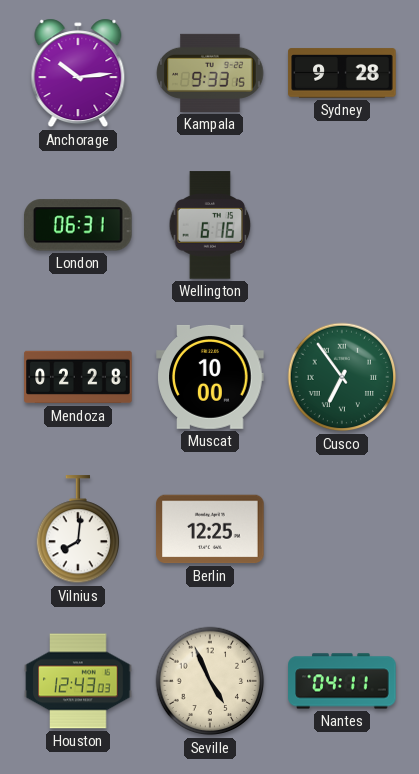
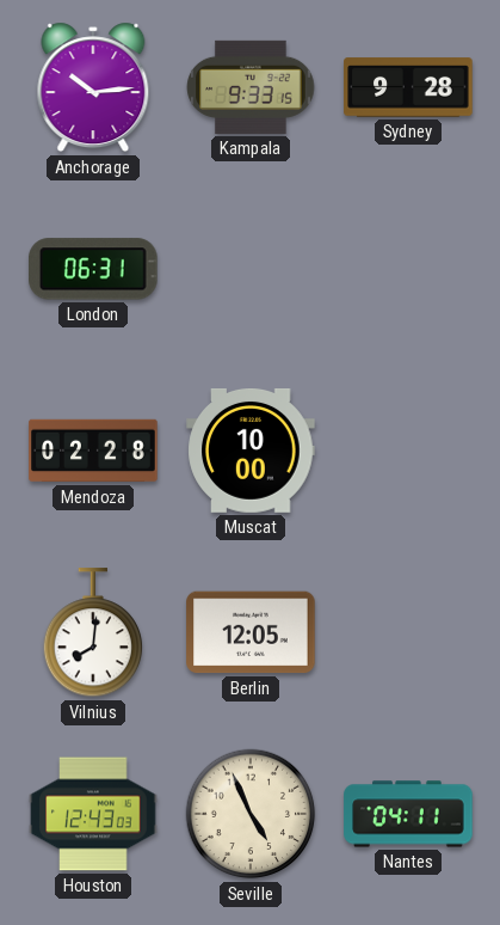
Wellington: 6:16 -> none (210, 225)
Cusco: 6:54 -> none (342, 377)
Berlin: 12:25 -> 12:05 (251, 632)
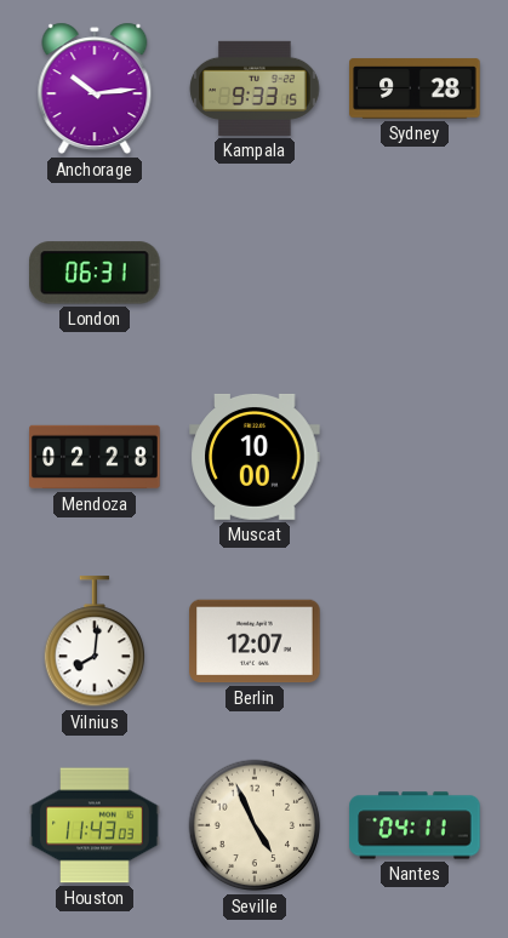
Berlin: 12:05 -> 12:07 (255, 641)
Houston: 12:43 -> 11:43 (95, 825)
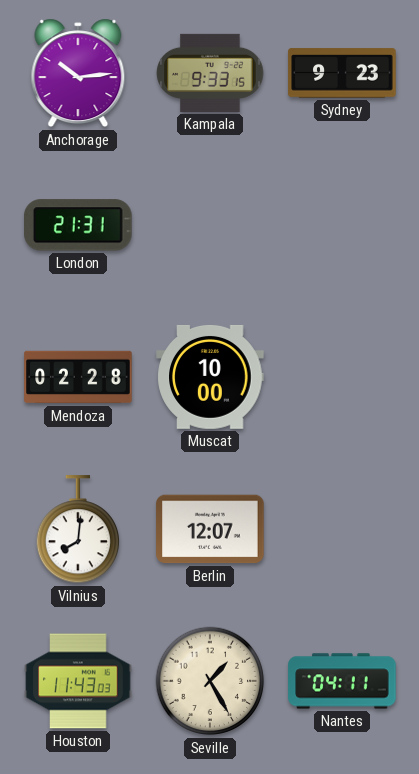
Sydney: 9:28 -> 9:23 (342, 73)
London: 06:31 -> 21:31 (79, 225)
Seville: 4:56 -> 1:25 (210, 681)
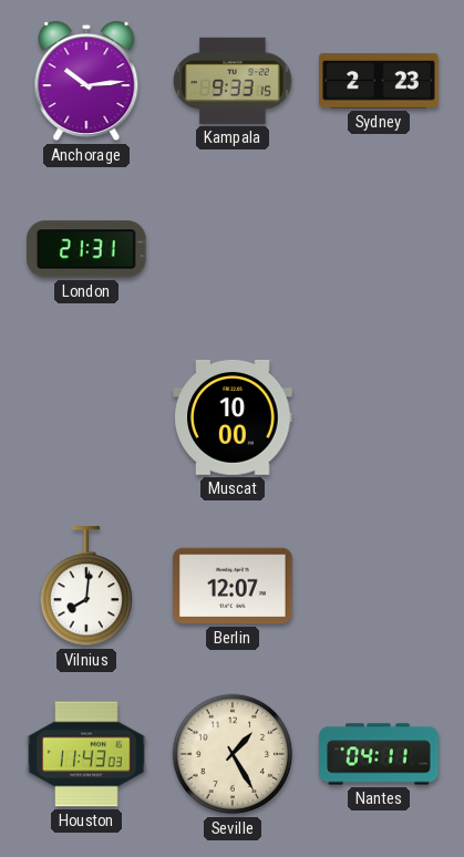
Sydney: 9:23 -> 2:23 (379, 81)
Mendoza: 02:28 -> none (78, 377)
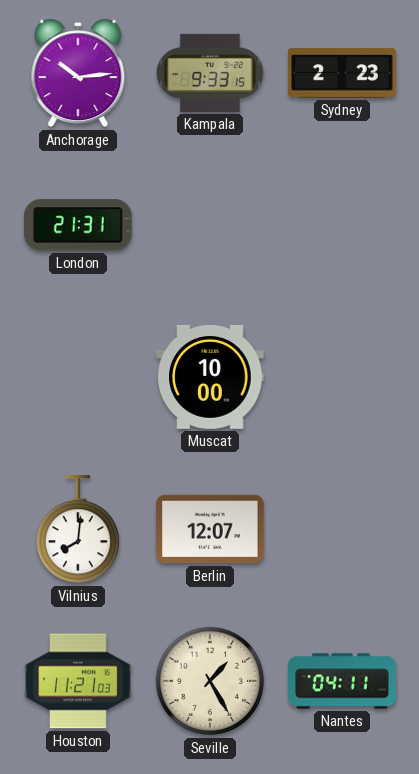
Houston: 11:43 -> 11:21 (78, 681)
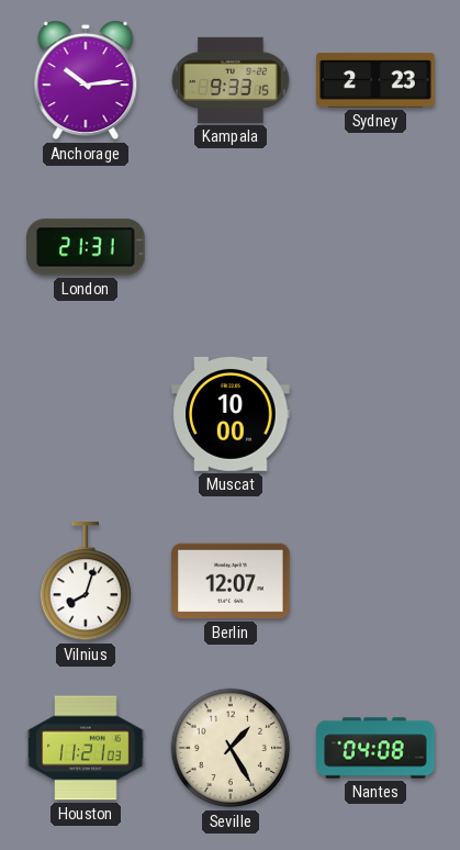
Vilnius: 8:01 -> 8:03 (86, 582)
Nantes: 04:11 -> 04:08 (375, 748)
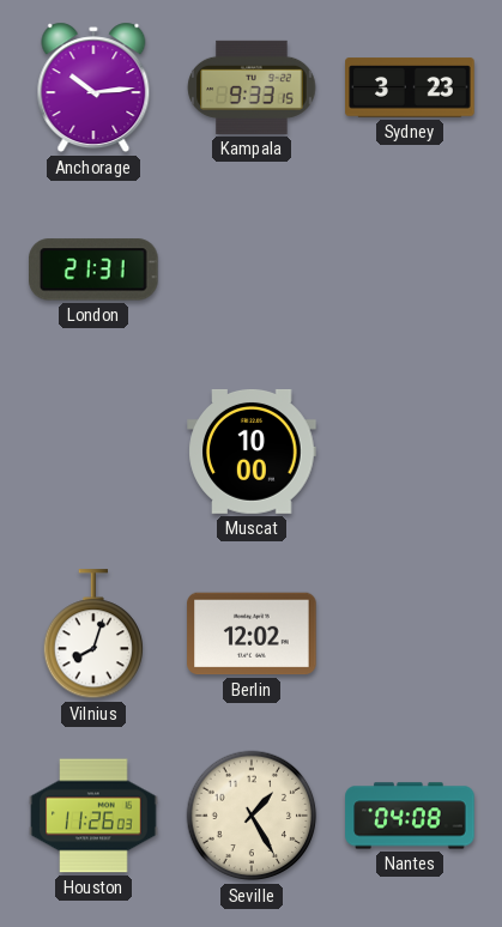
Sydney: 2:23 -> 3:23 (410, 87)
Berlin: 12:07 -> 12:02 (252, 634)
Houston: 11:21 -> 11:26 (93, 816)
